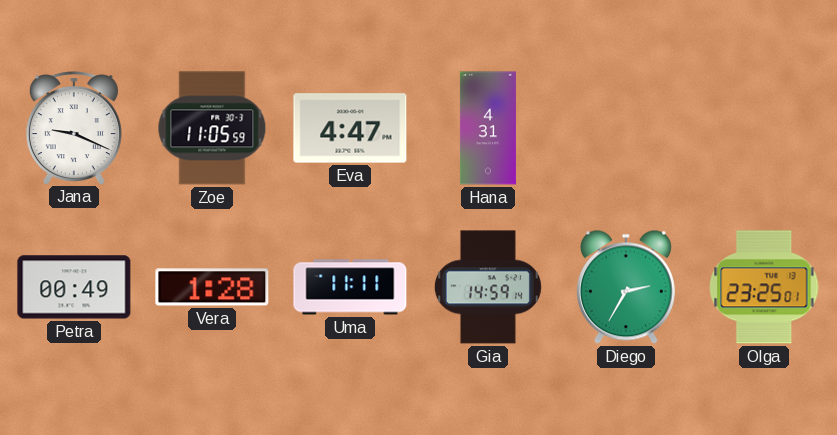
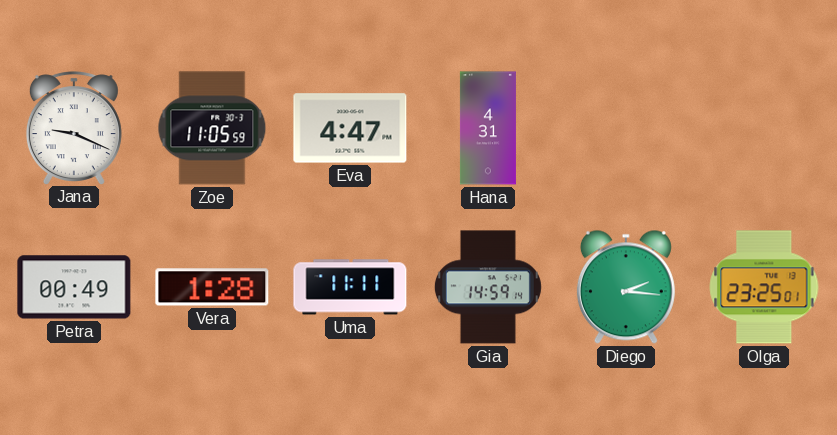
Diego: 2:35 -> 2:16 (626, 287)
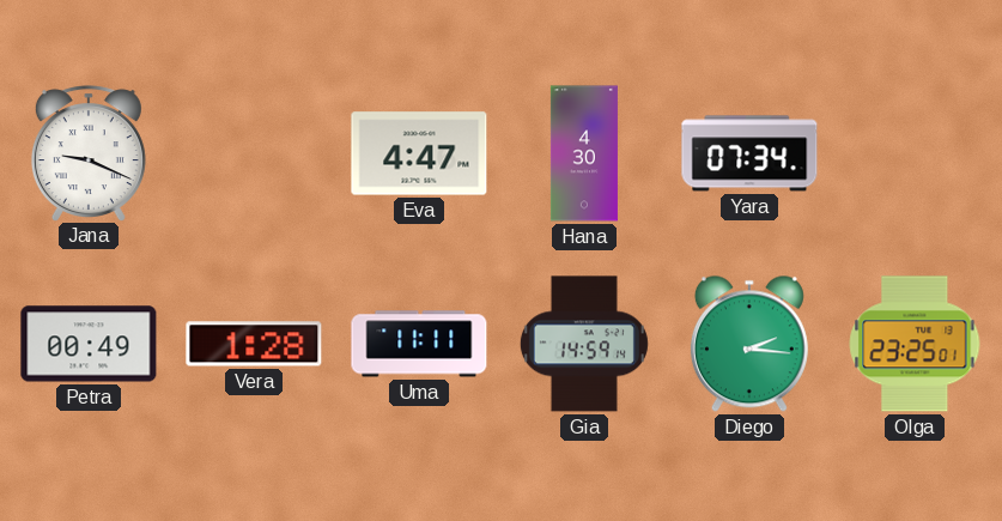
Zoe: 11:05 -> none (212, 128)
Hana: 4:31 -> 4:30 (584, 153)
Yara: none -> 07:34 (749, 153)
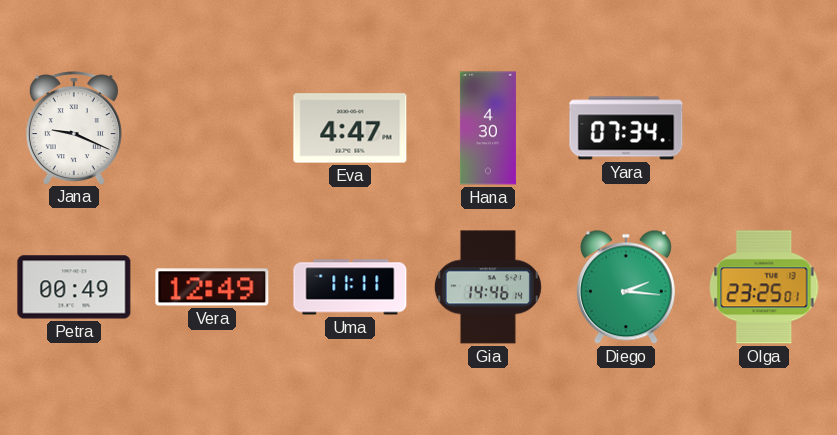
Vera: 1:28 -> 12:49 (212, 287)
Gia: 14:59 -> 14:46 (488, 287)
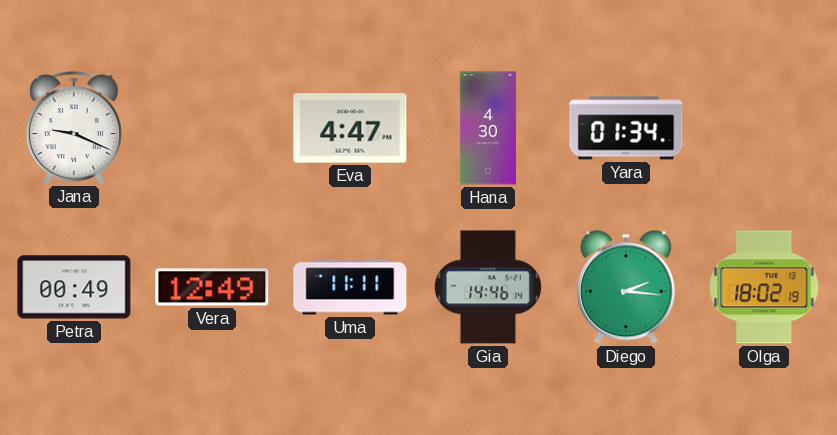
Yara: 07:34 -> 01:34 (626, 128)
Olga: 23:25 -> 18:02 (764, 287)
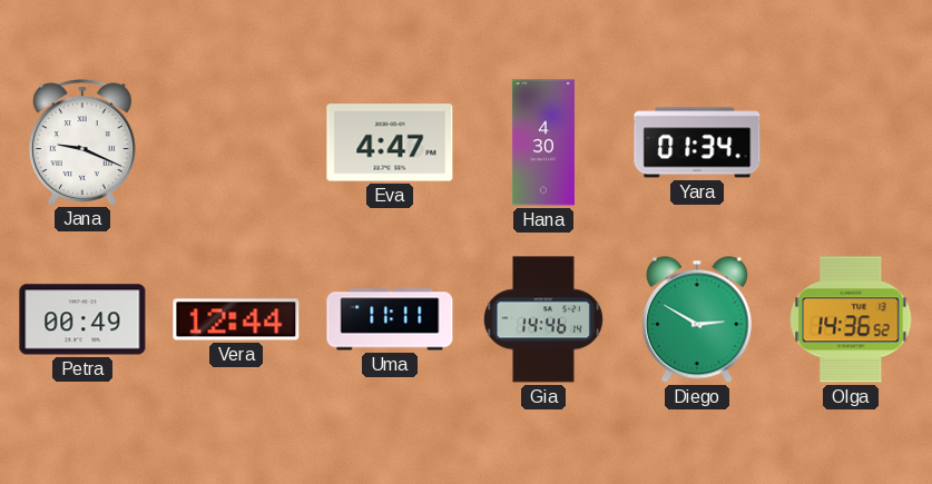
Vera: 12:49 -> 12:44 (236, 319)
Diego: 2:16 -> 2:50 (697, 319)
Olga: 18:02 -> 14:36 (851, 319)
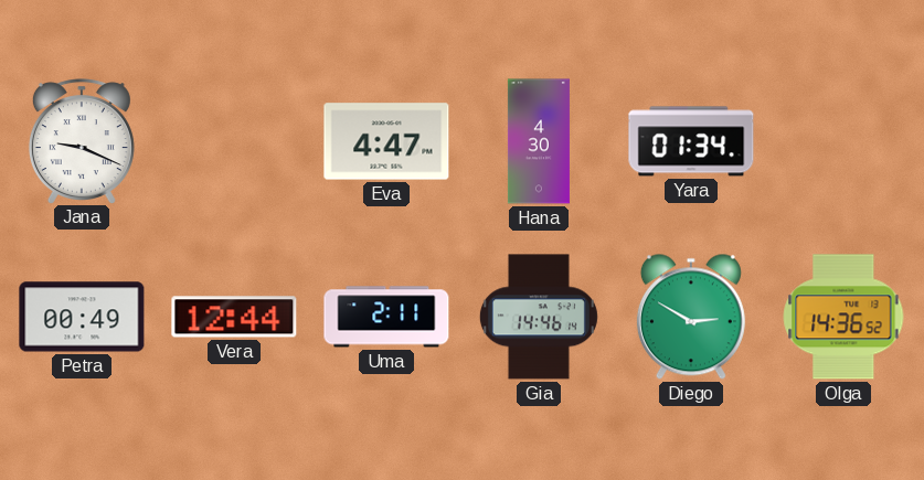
Uma: 11:11 -> 2:11 (386, 317)
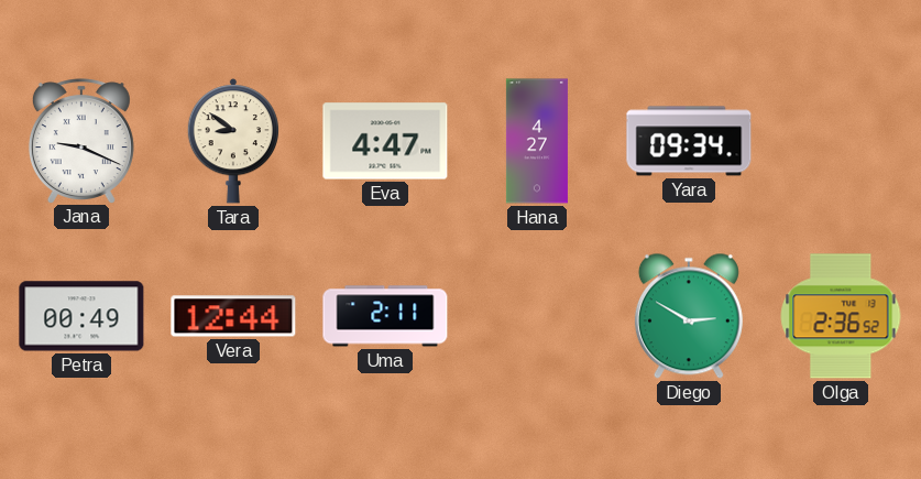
Tara: none -> 8:51 (232, 141)
Hana: 4:30 -> 4:27 (537, 141)
Yara: 01:34 -> 09:34 (689, 141)
Gia: 14:46 -> none (539, 317)
Olga: 14:36 -> 2:36 (841, 316)
